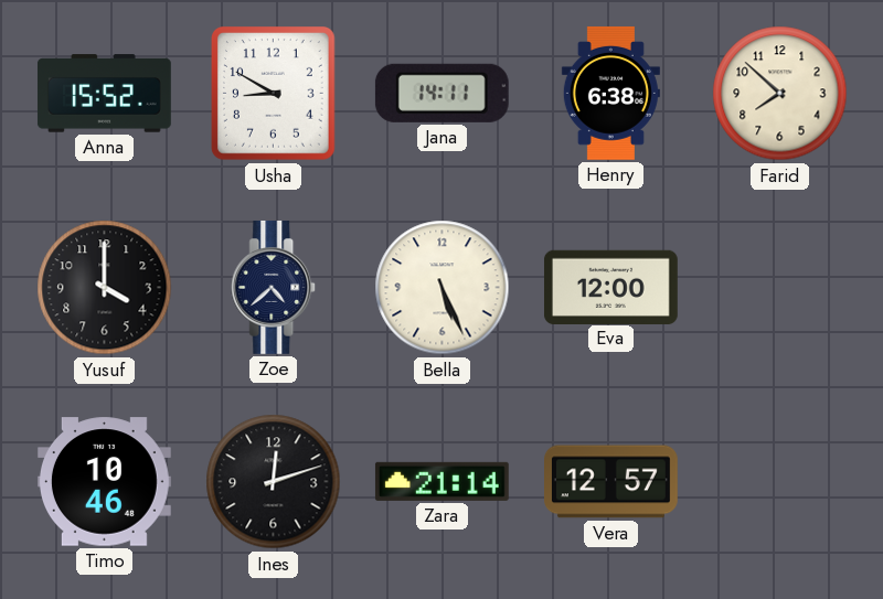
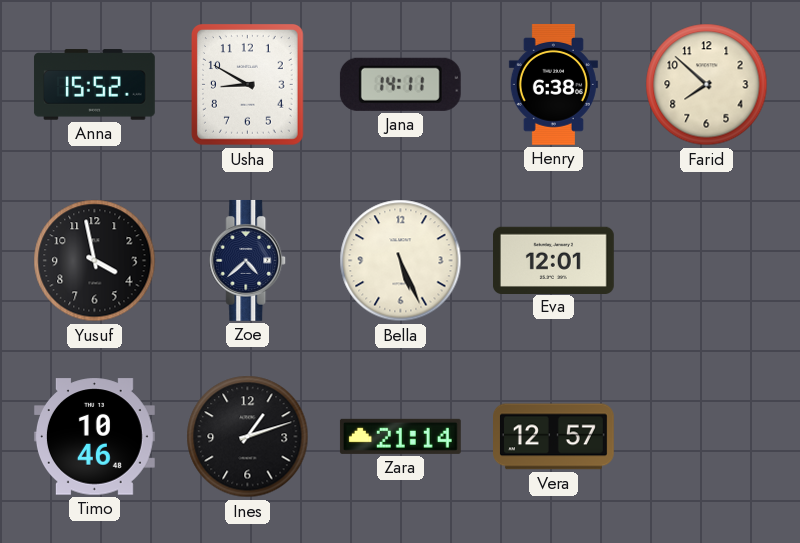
Yusuf: 4:00 -> 3:58 (95, 261)
Eva: 12:00 -> 12:01 (553, 260)
Ines: 12:12 -> 1:12 (248, 437)
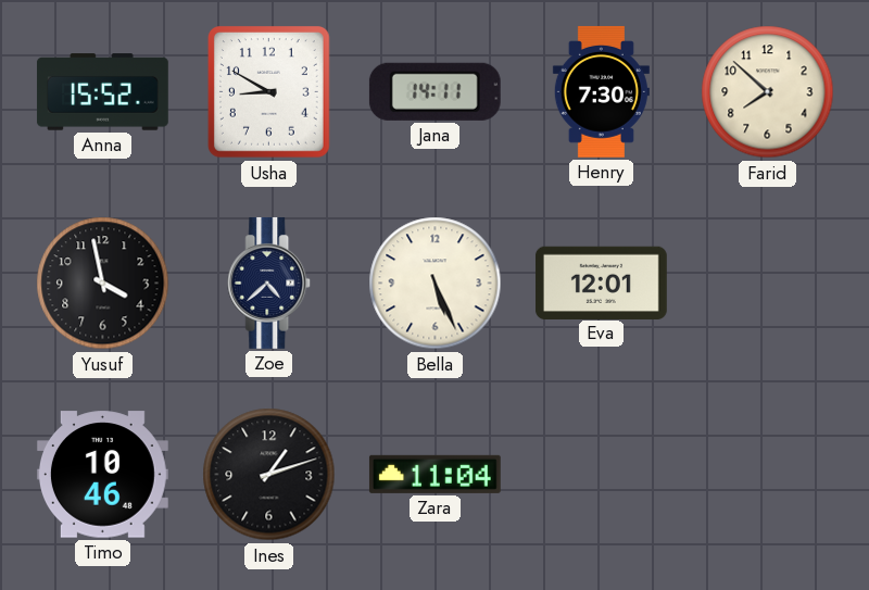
Henry: 6:38 -> 7:30 (601, 91)
Zara: 21:14 -> 11:04 (434, 474)
Vera: 12:57 -> none (554, 437)
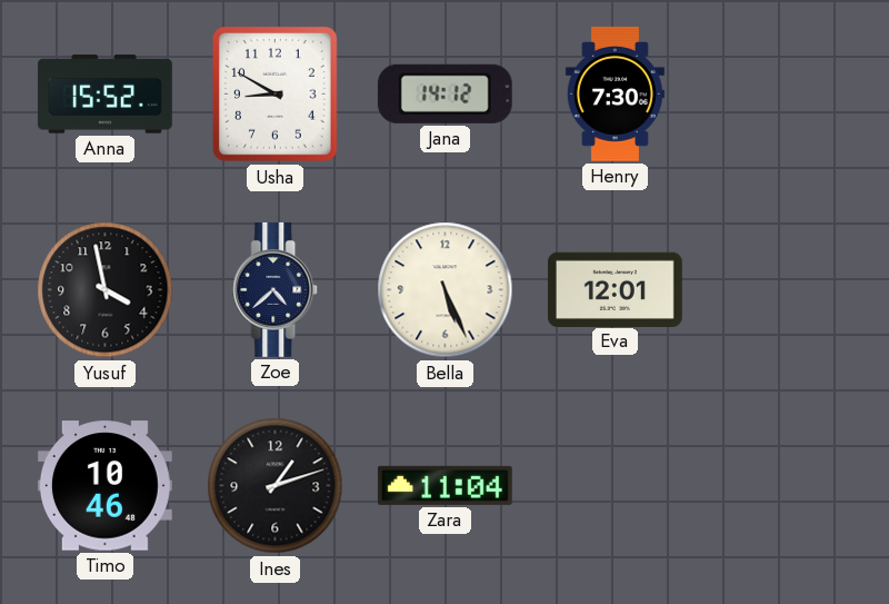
Jana: 14:11 -> 14:12 (444, 93)
Farid: 7:52 -> none (768, 92)
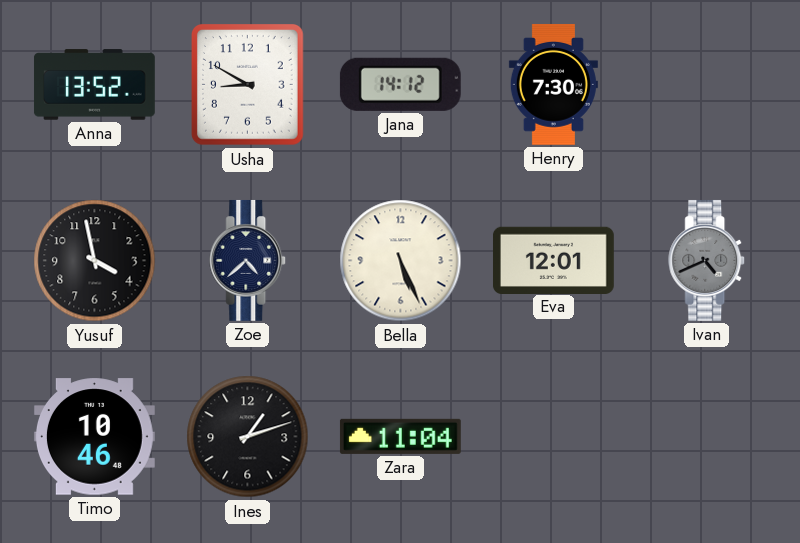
Anna: 15:52 -> 13:52 (95, 85)
Ivan: none -> 4:41 (707, 261)
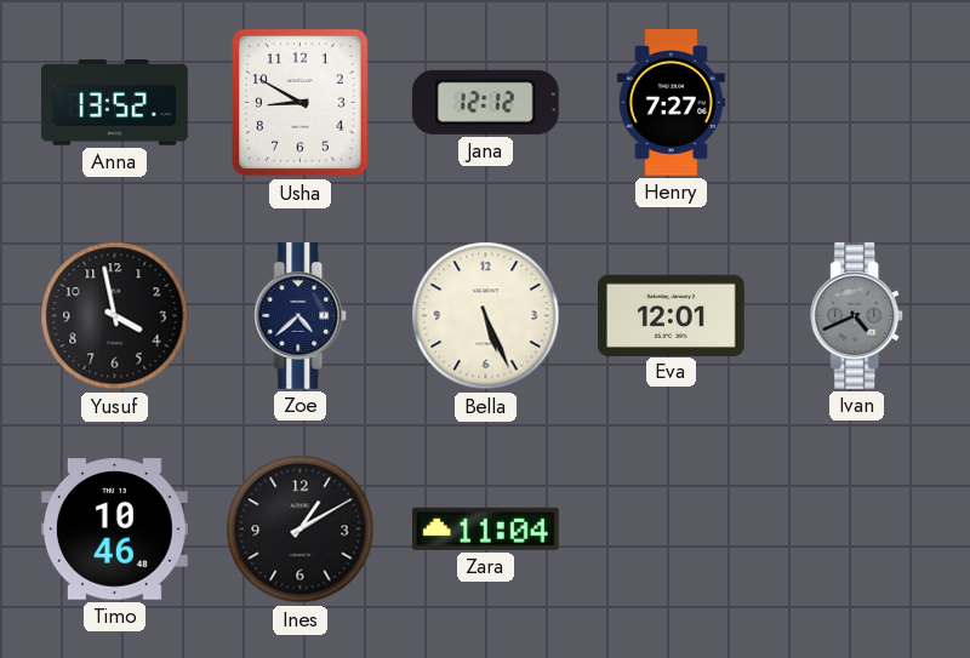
Jana: 14:12 -> 12:12 (485, 102)
Henry: 7:30 -> 7:27 (671, 102)
Ines: 1:12 -> 1:10 (301, 530)
